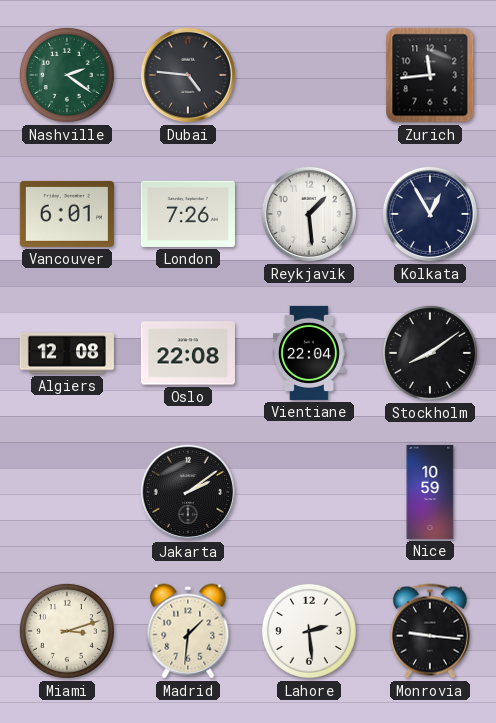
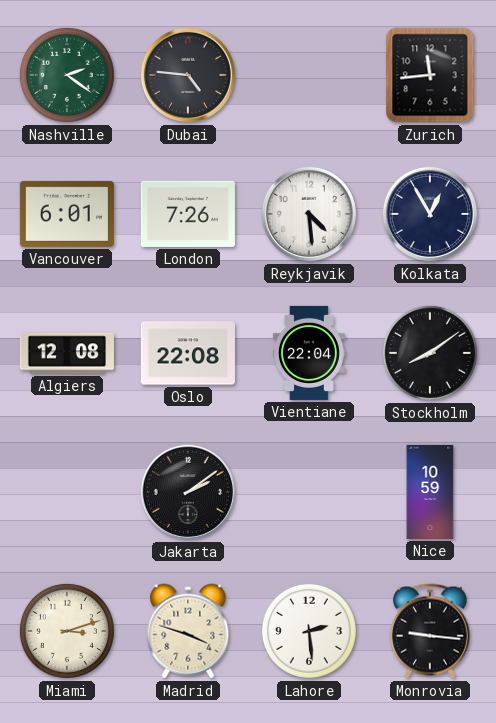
Reykjavik: 1:29 -> 4:29 (309, 214)
Madrid: 1:31 -> 3:48 (188, 631)
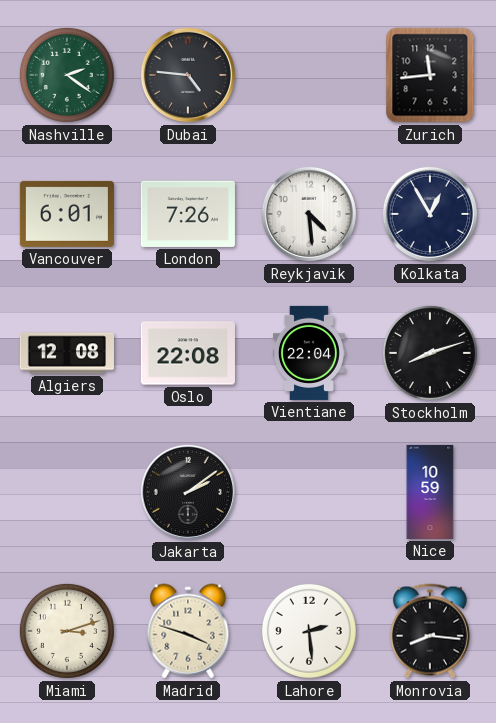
Stockholm: 8:09 -> 8:12 (430, 353)
Monrovia: 9:16 -> 8:16 (430, 631)
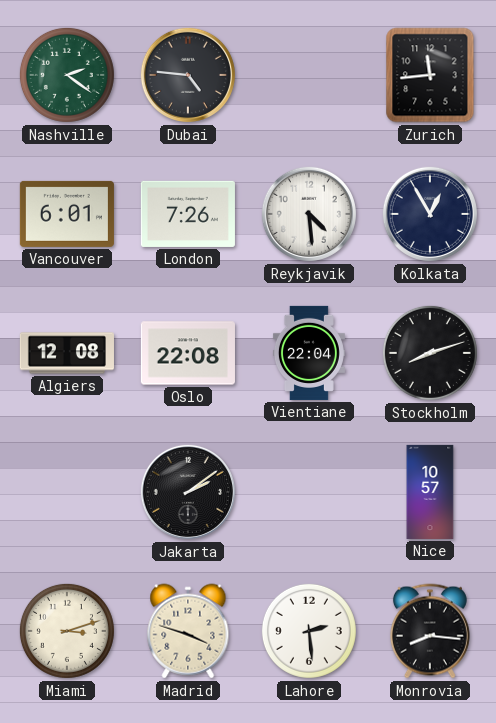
Nice: 10:59 -> 10:57 (430, 492)
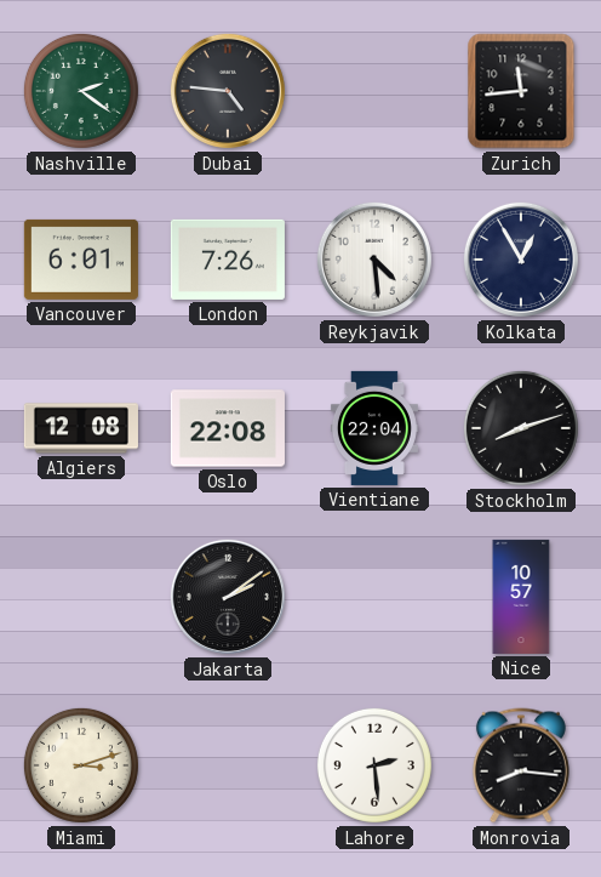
Madrid: 3:48 -> none (188, 631)
